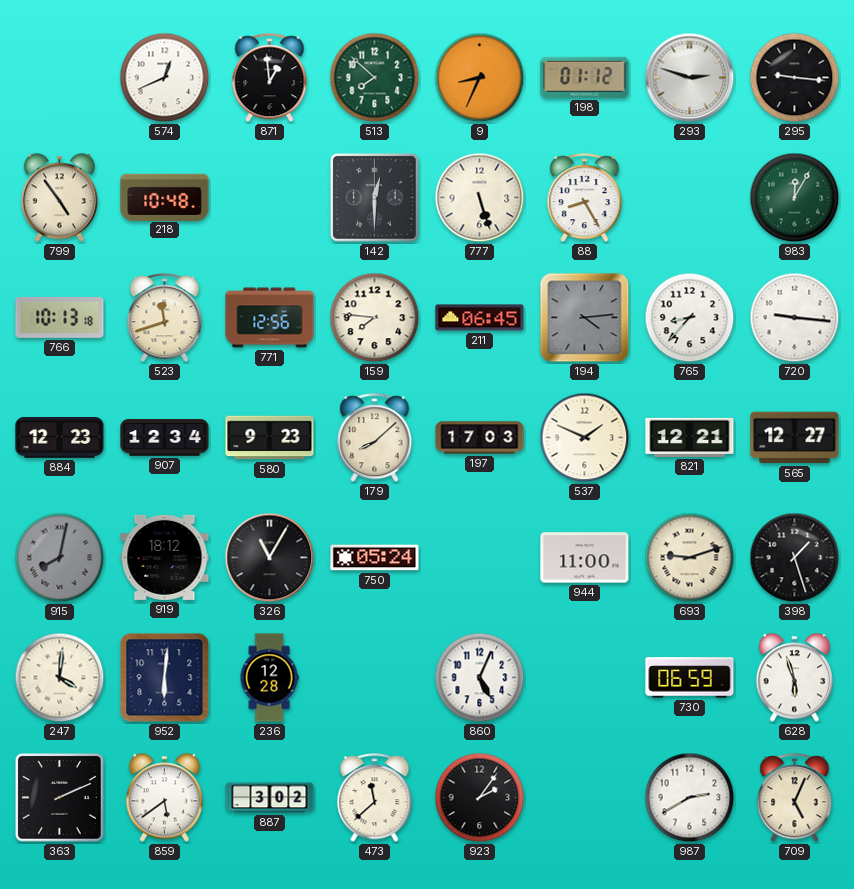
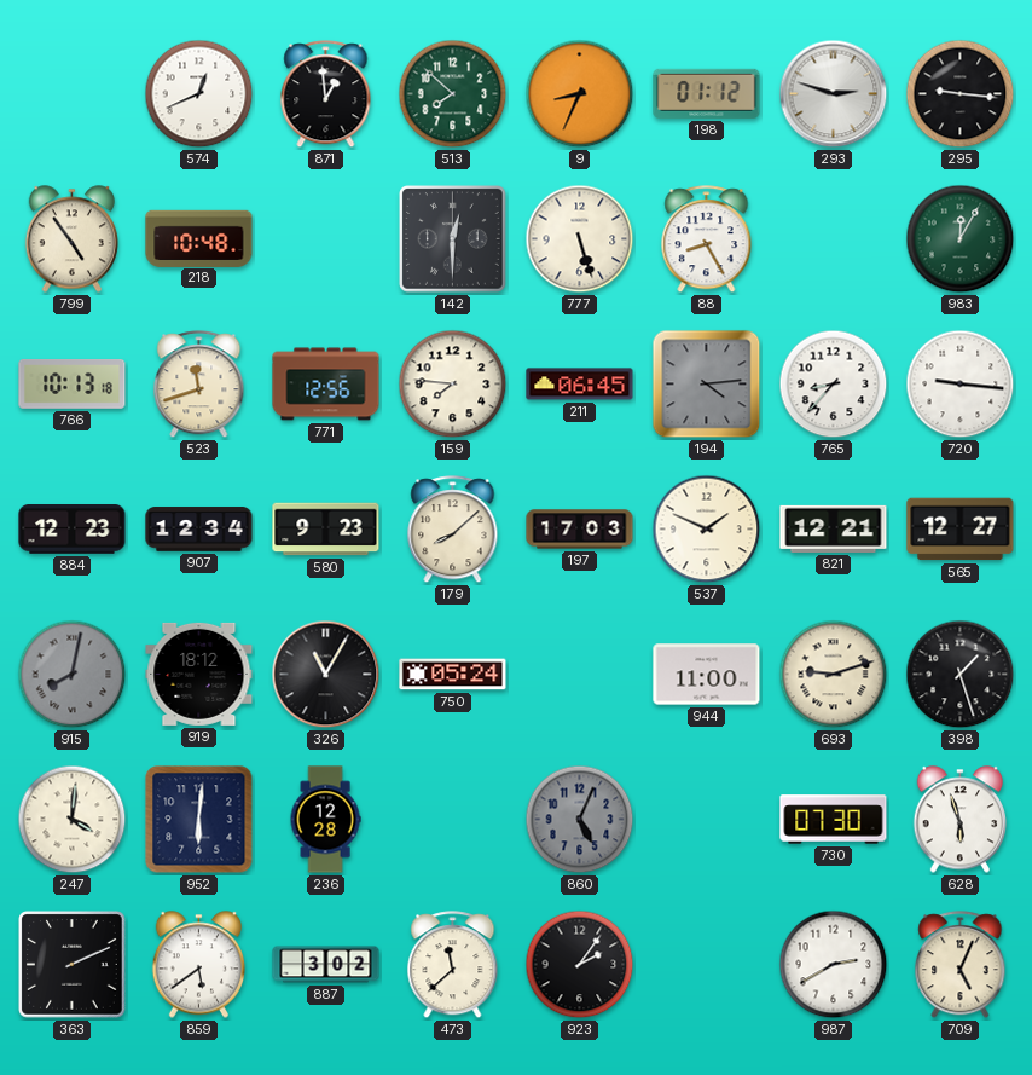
860 dial: white -> grey (580, 820)
730: 06:59 -> 07:30 (834, 820)
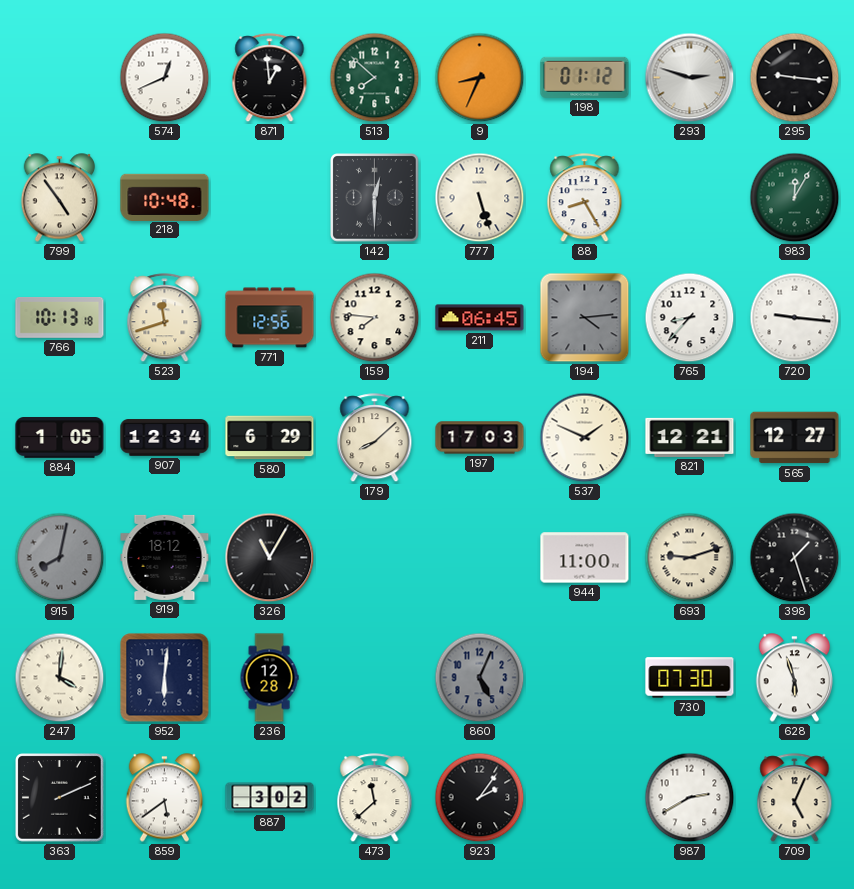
884: 12:23 -> 1:05 (60, 438)
580: 9:23 -> 6:29 (270, 438)
750: 05:24 -> none (453, 675)
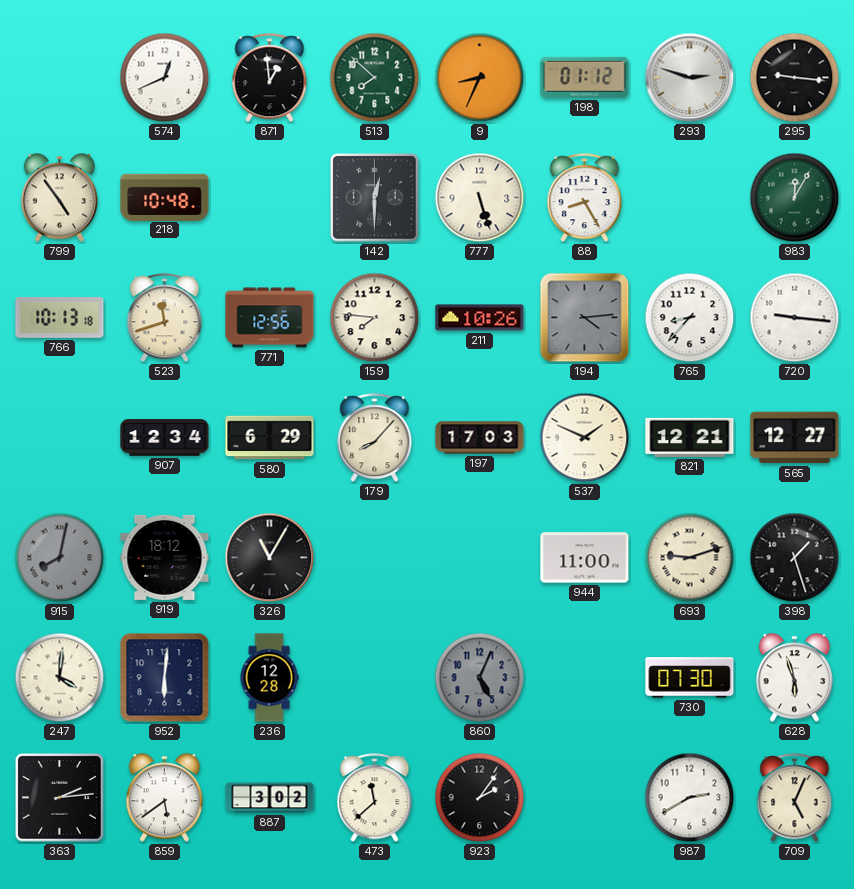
211: 06:45 -> 10:26 (480, 318)
884: 1:05 -> none (60, 438)
179: 8:08 -> 8:07 (375, 438)
363: 2:11 -> 2:14 (60, 798)
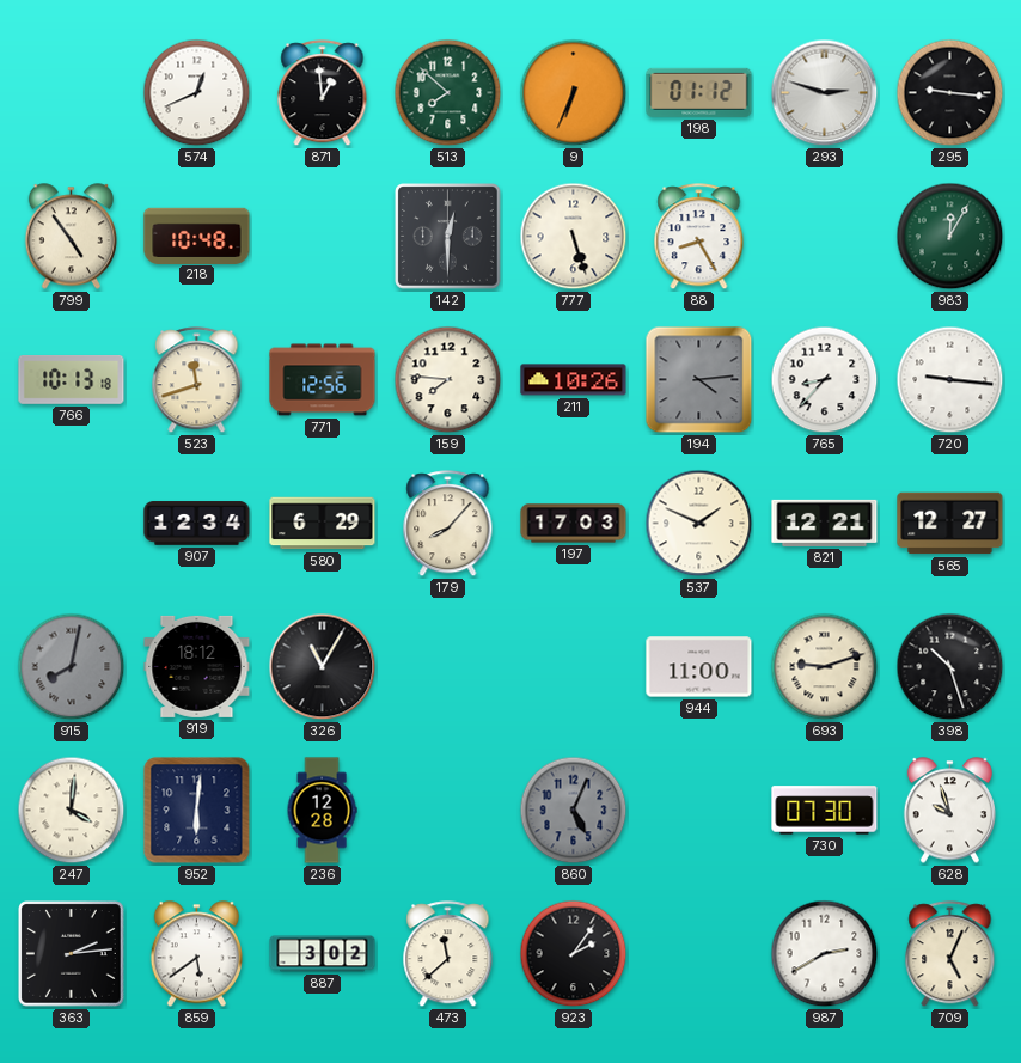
9: 8:34 -> 6:34 (574, 93)
398: 1:27 -> 10:27 (950, 667)
628: 5:57 -> 9:57 (950, 811)
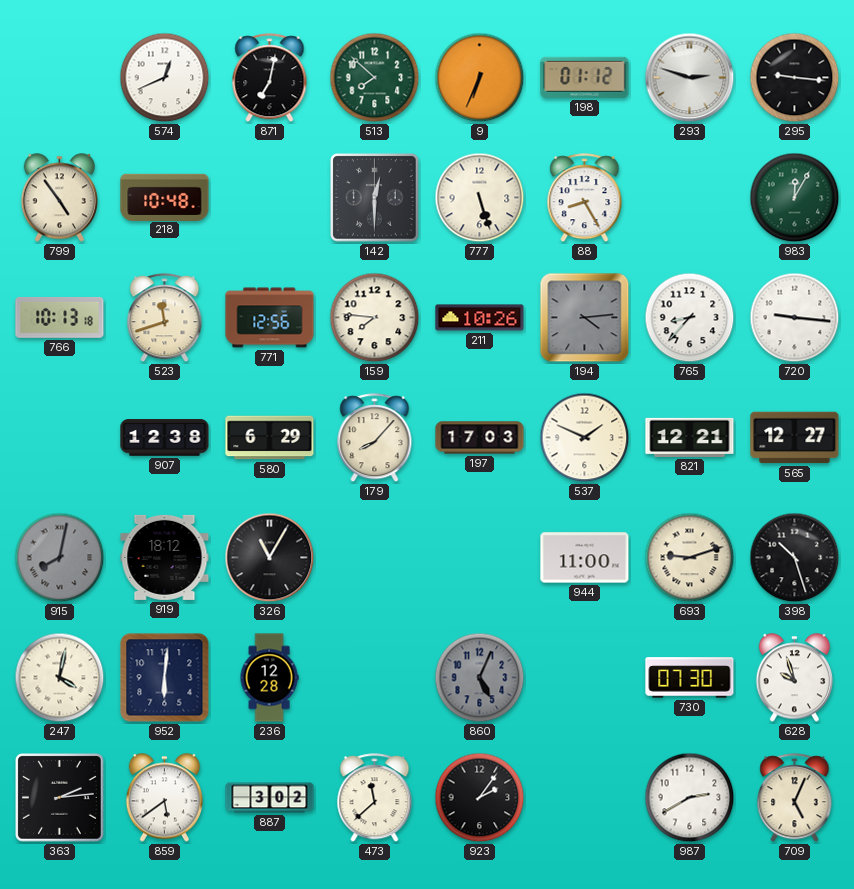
871: 12:59 -> 7:02 (270, 78)
907: 12:34 -> 12:38 (165, 438)
247: 4:01 -> 4:02 (60, 678)
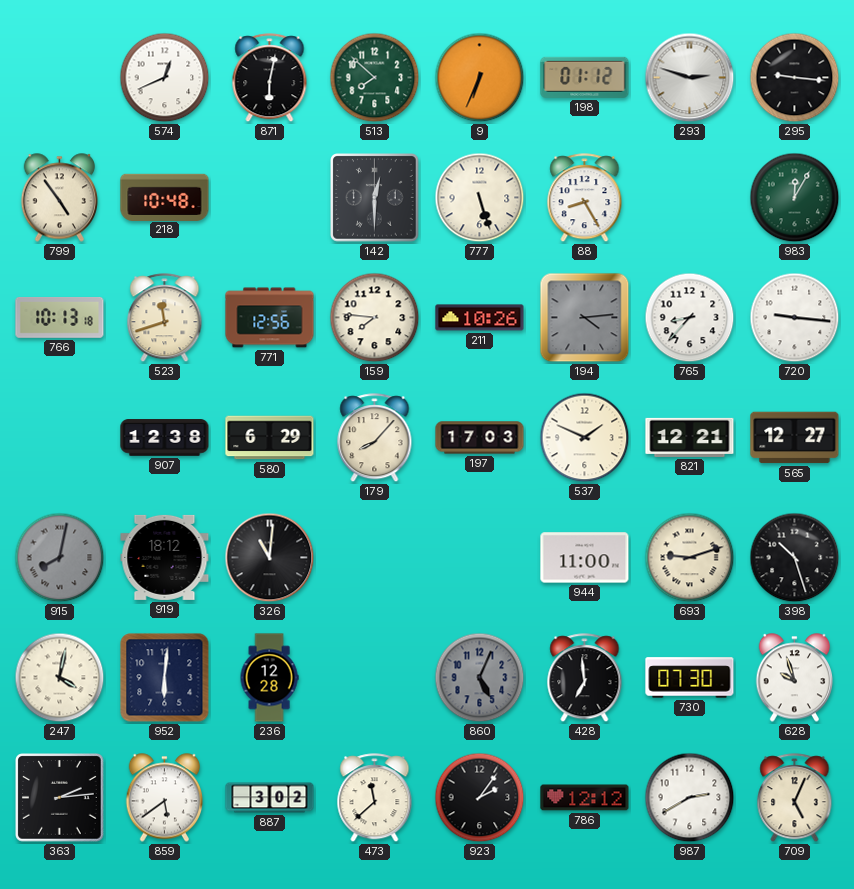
871: 7:02 -> 6:02 (270, 78)
326: 11:05 -> 11:01 (270, 558)
428: none -> 6:59 (585, 678)
786: none -> 12:12 (585, 798)
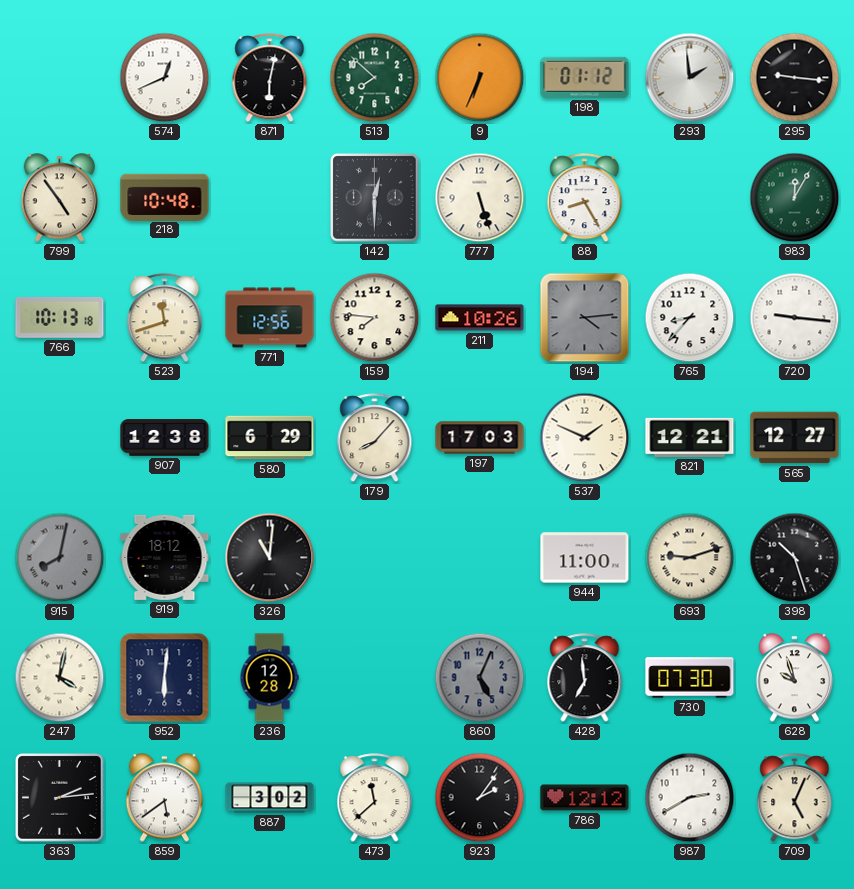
293: 2:48 -> 1:59 (690, 78)
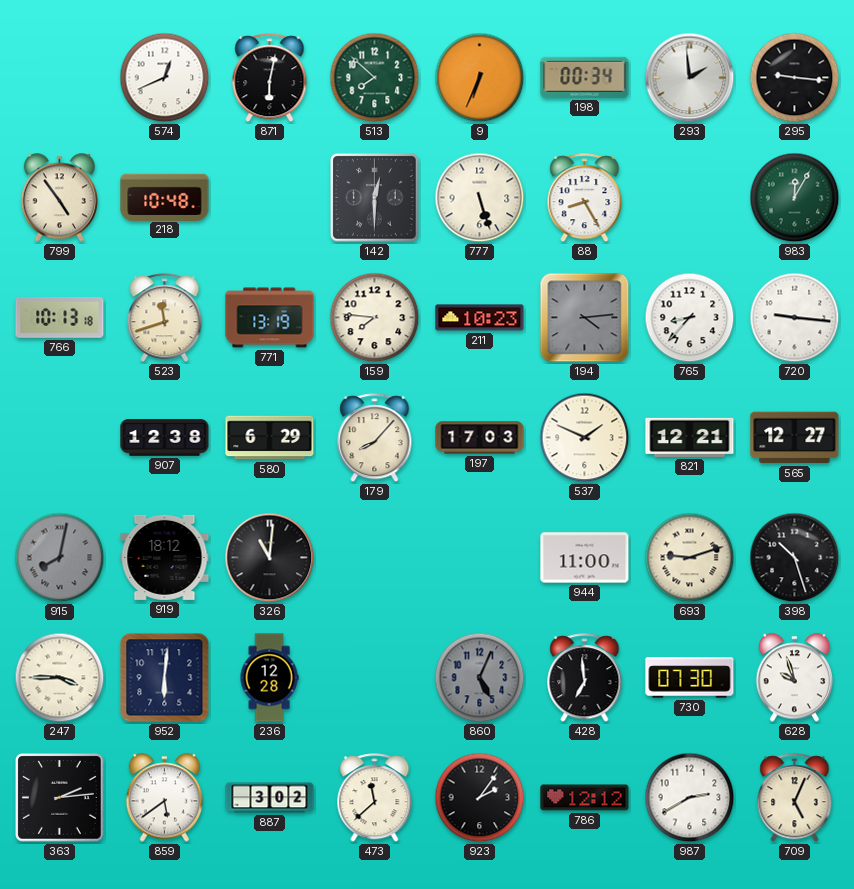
198: 01:12 -> 00:34 (585, 77)
771: 12:56 -> 13:19 (270, 318)
211: 10:26 -> 10:23 (480, 318)
247: 4:02 -> 3:45 (60, 678)
